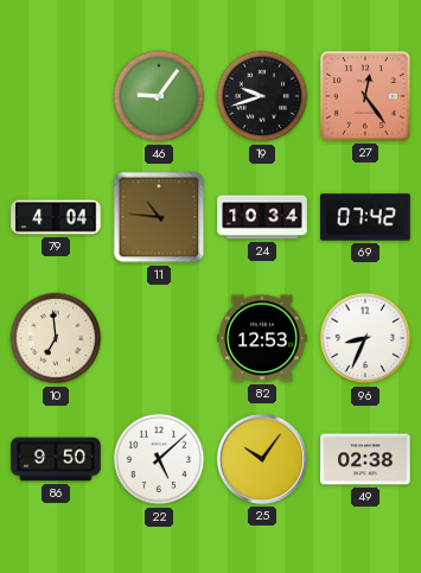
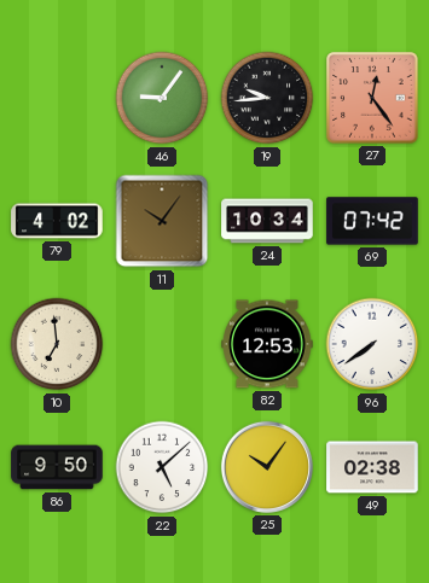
19: 9:42 -> 9:44 (267, 98)
79: 4:04 -> 4:02 (57, 221)
11: 10:46 -> 10:06 (162, 221)
96: 8:34 -> 7:39 (372, 344)
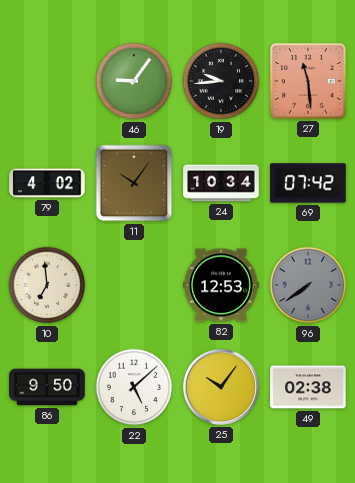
27: 12:24 -> 11:29 (308, 81)
96 dial: white -> grey (308, 285)
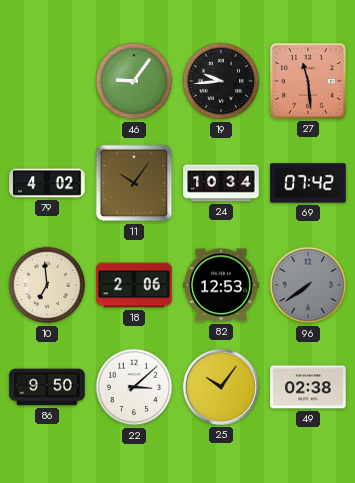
18: none -> 2:06 (134, 285)
22: 5:08 -> 3:08 (134, 387)
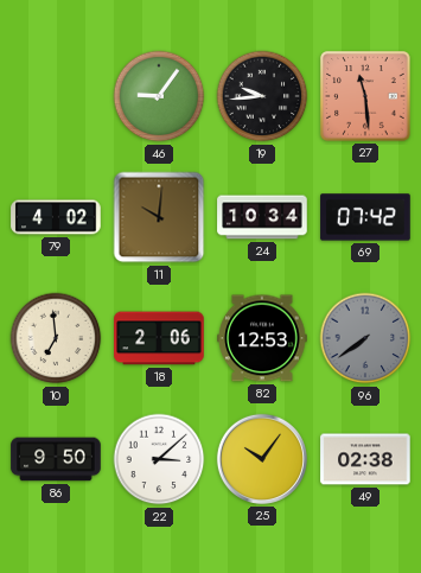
11: 10:06 -> 10:01 (159, 217)
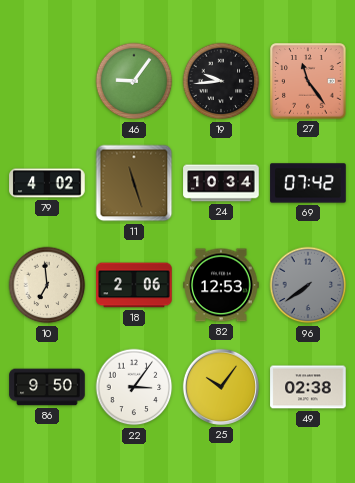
27: 11:29 -> 11:24 (308, 81)
11: 10:01 -> 11:27 (134, 183)
22: 3:08 -> 3:06 (134, 387)
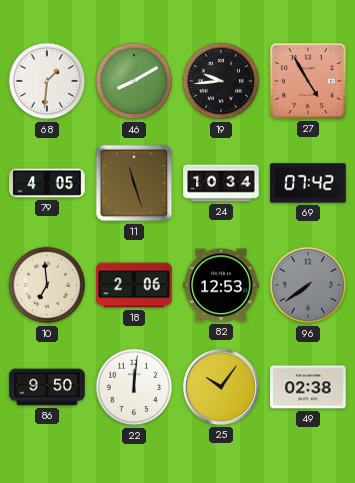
68: none -> 1:31 (47, 81)
46: 9:06 -> 8:10 (134, 81)
27: 11:24 -> 4:55 (308, 81)
79: 4:02 -> 4:05 (47, 183)
22: 3:06 -> 12:01 (134, 387)
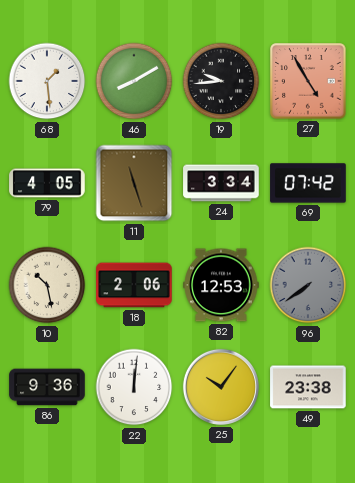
68: 1:31 -> 1:29 (47, 81)
24: 10:34 -> 3:34 (221, 183)
10: 6:59 -> 10:28 (47, 285)
86: 9:50 -> 9:36 (47, 387)
49: 02:38 -> 23:38 (308, 387)
